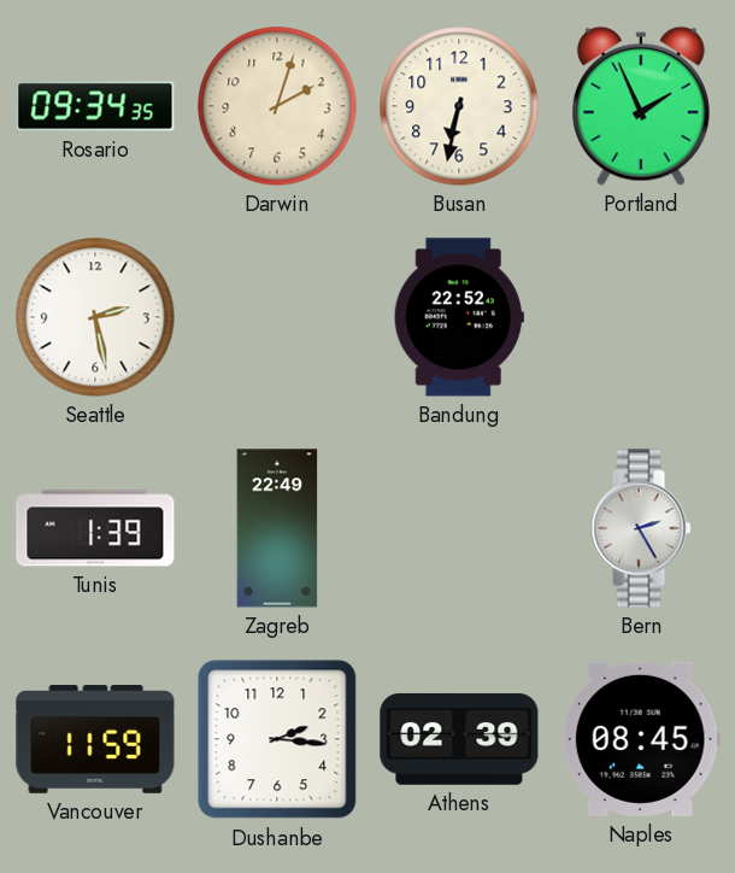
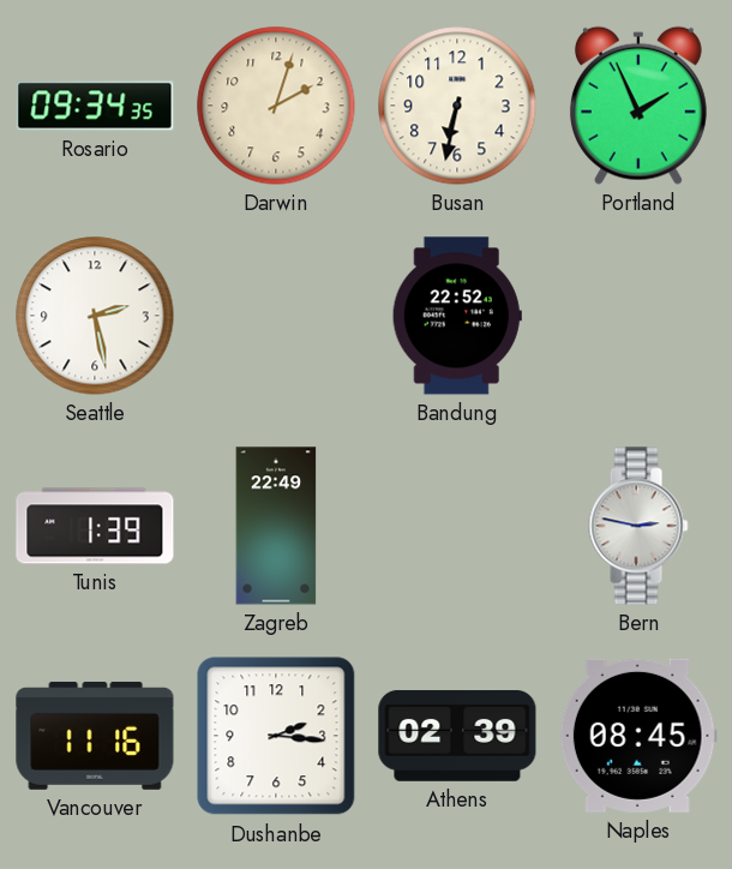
Bern: 2:25 -> 2:47 (638, 526)
Vancouver: 11:59 -> 11:16 (95, 736)
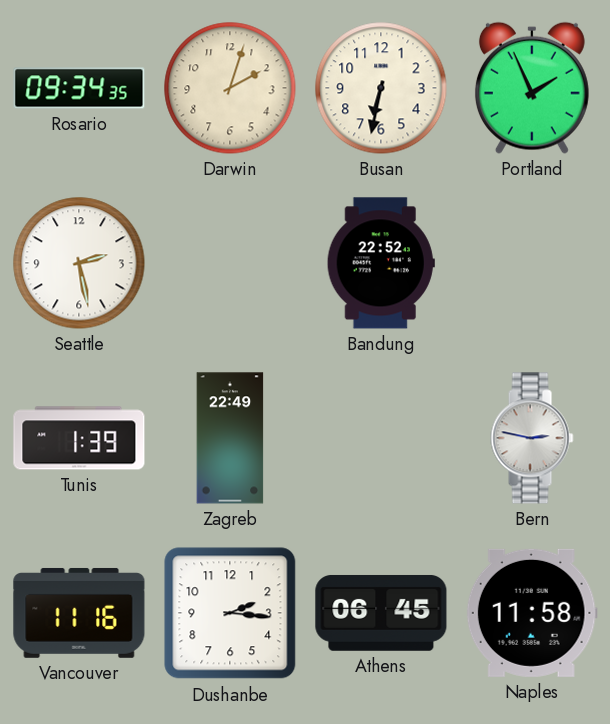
Athens: 02:39 -> 06:45 (381, 613)
Naples: 08:45 -> 11:58 (532, 613)
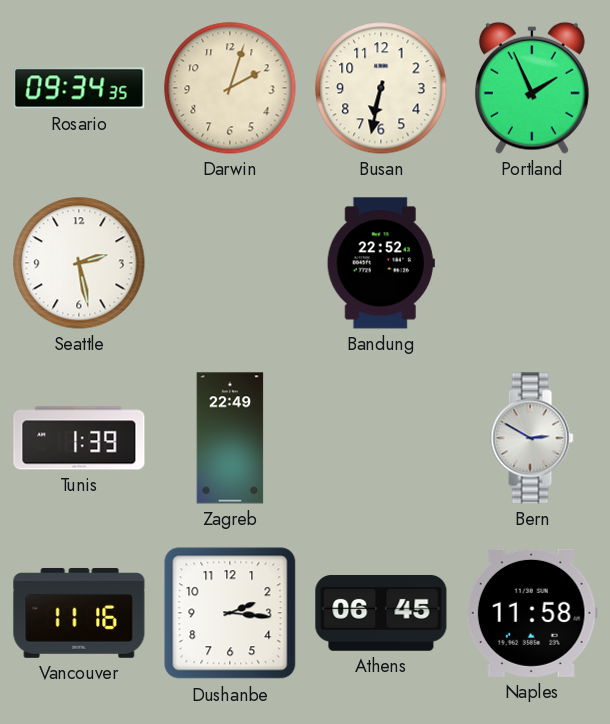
Bern: 2:47 -> 2:50 (532, 438)
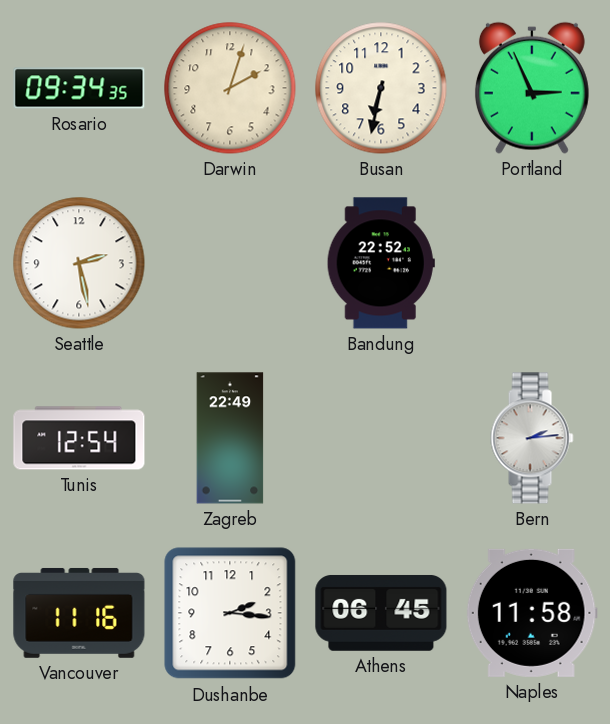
Portland: 1:56 -> 2:56 (532, 88)
Tunis: 1:39 -> 12:54 (79, 438)
Bern: 2:50 -> 2:14 (532, 438)
